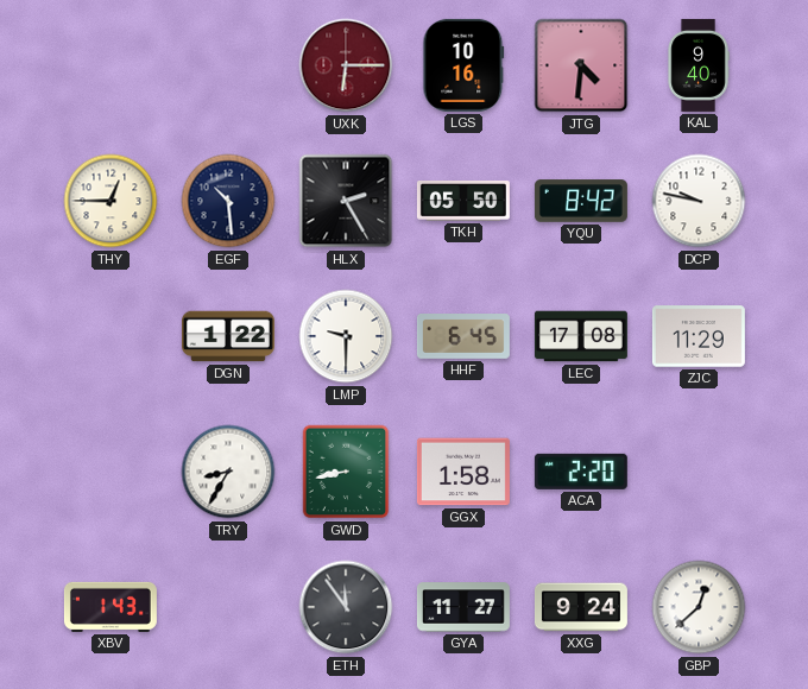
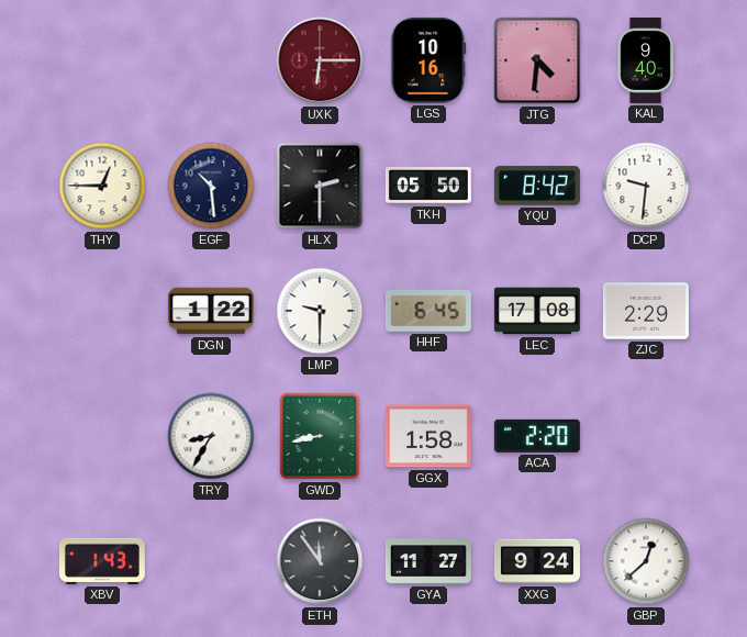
HLX: 2:25 -> 2:30 (320, 186)
DCP: 9:47 -> 9:31 (646, 186)
ZJC: 11:29 -> 2:29 (646, 311)
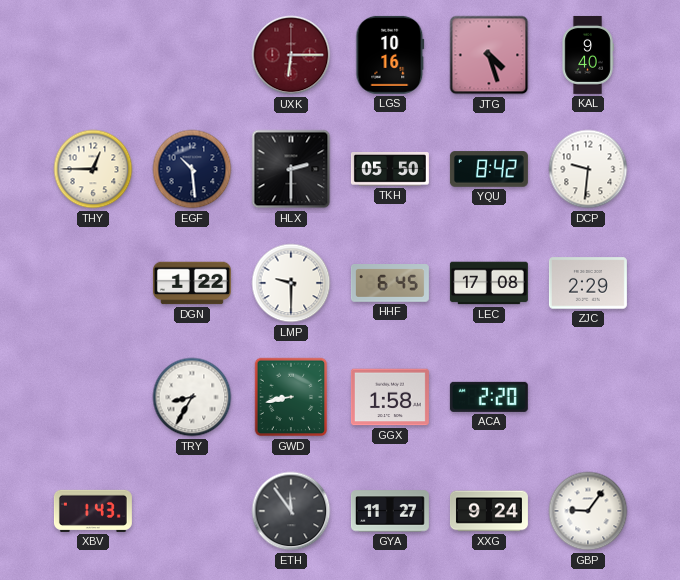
JTG: 4:31 -> 4:27 (489, 55)
GBP: 12:38 -> 9:06 (588, 511)
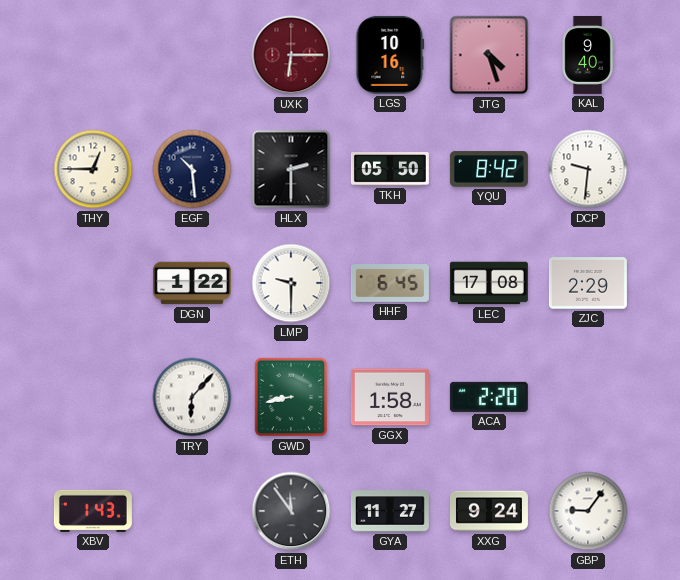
TRY: 8:35 -> 6:07 (192, 397)
